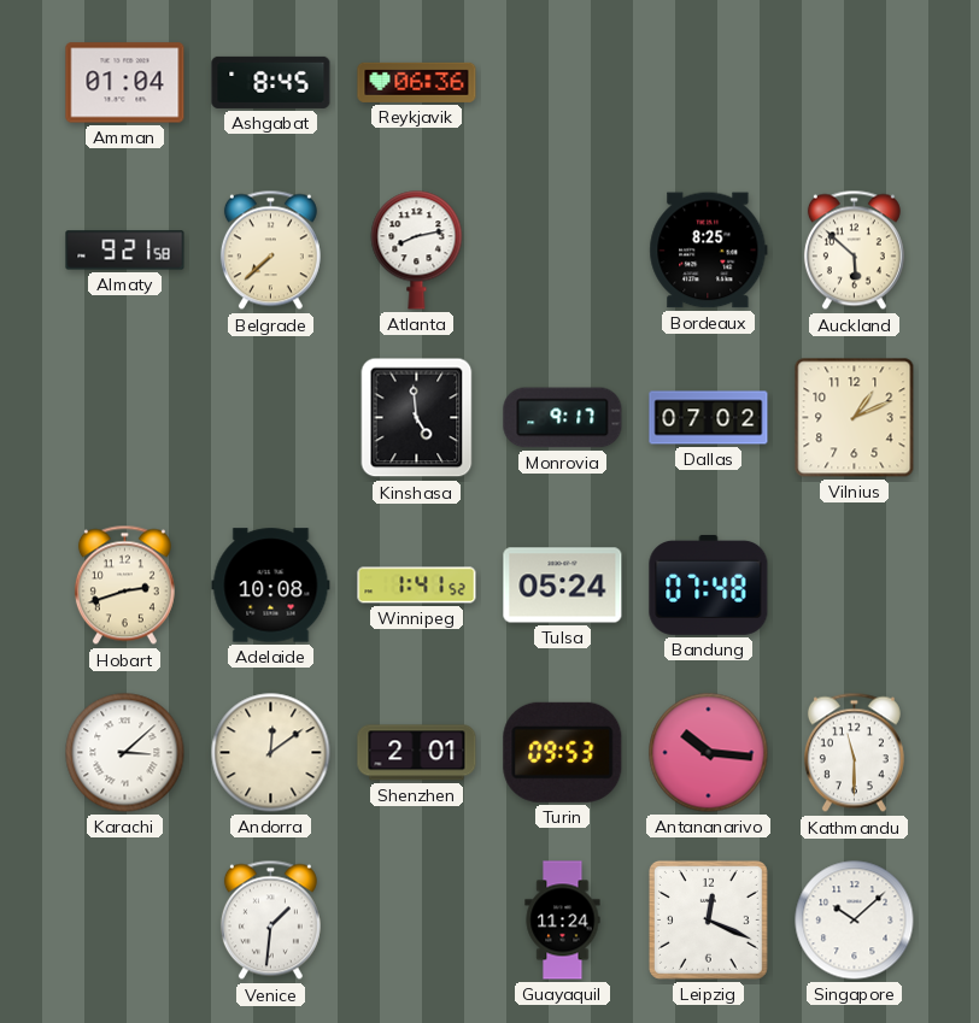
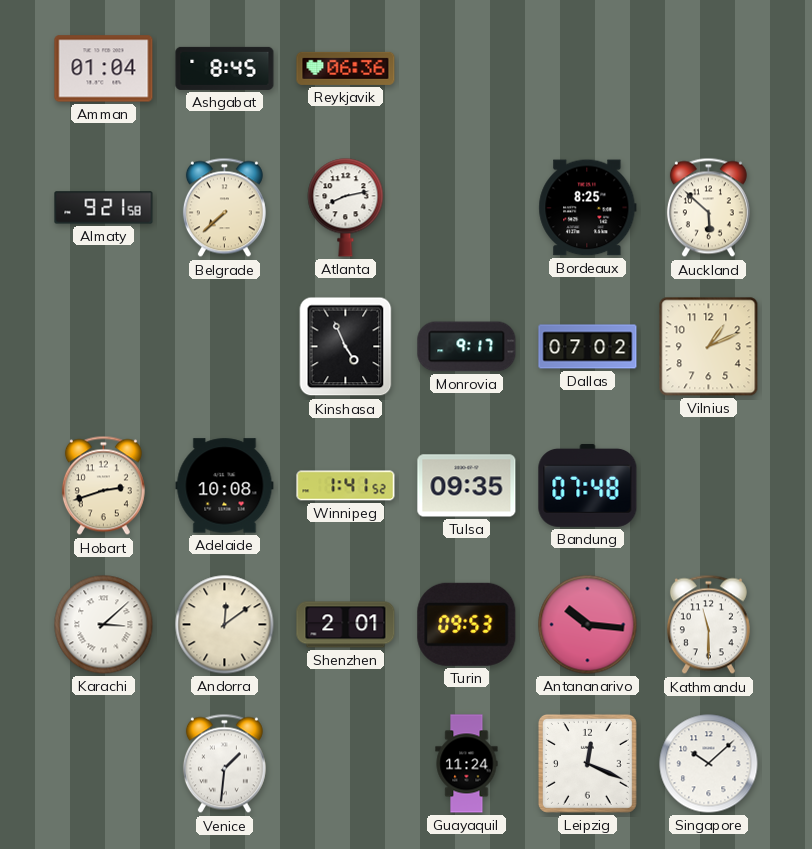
Kinshasa: 4:59 -> 4:56 (346, 347)
Tulsa: 05:24 -> 09:35 (467, 486)
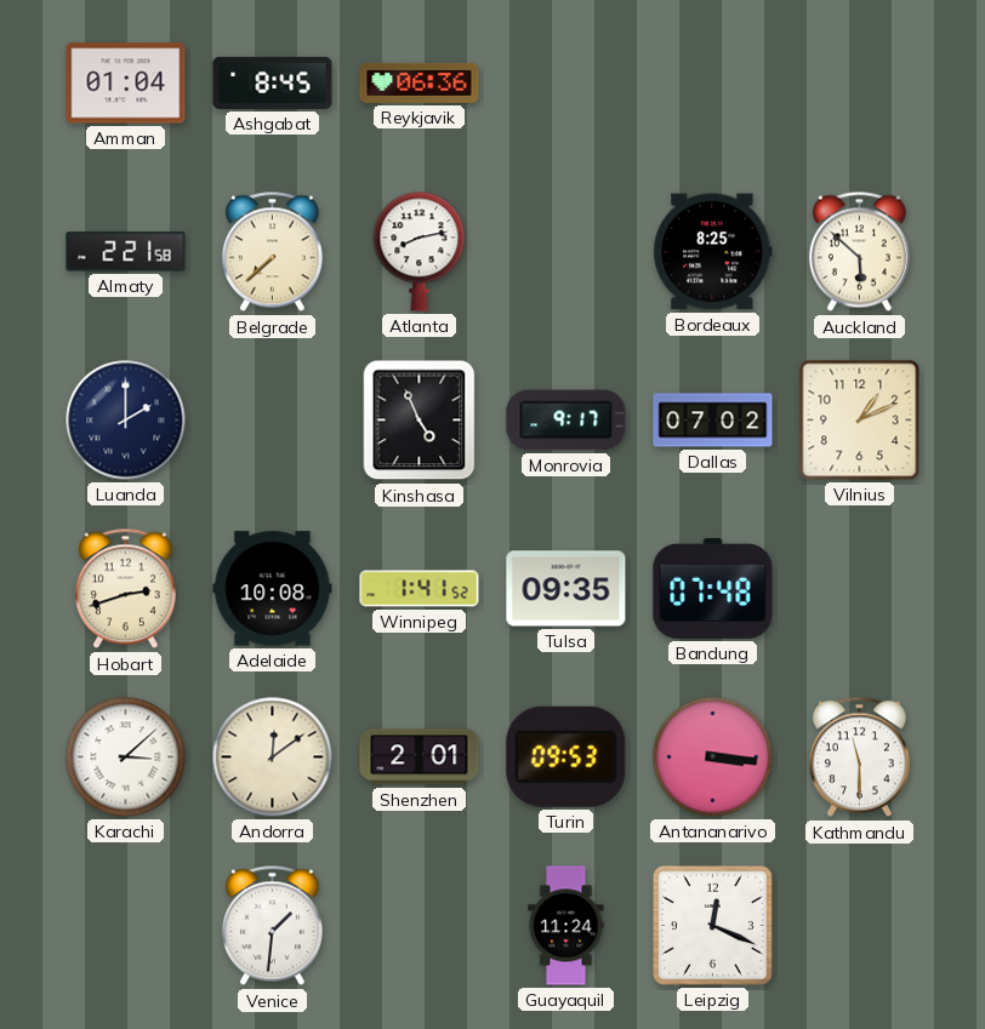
Almaty: 9:21 -> 2:21 (126, 252)
Luanda: none -> 2:00 (126, 421)
Antananarivo: 10:16 -> 3:16 (713, 758)
Singapore: 10:08 -> none (709, 764)
